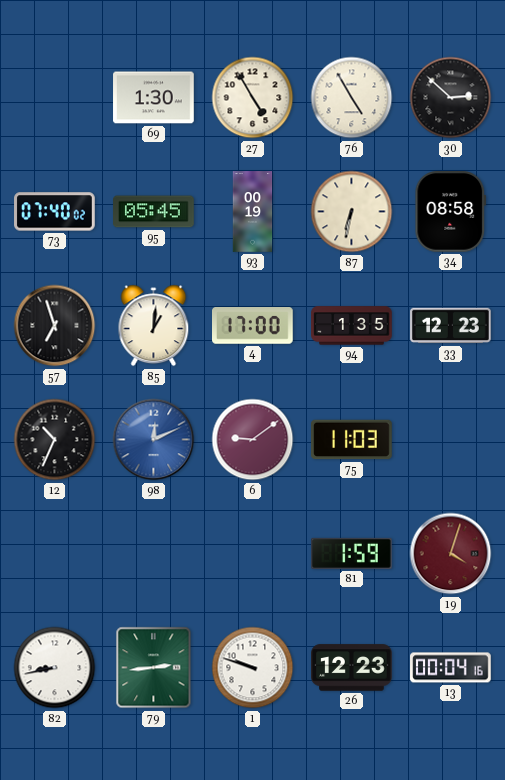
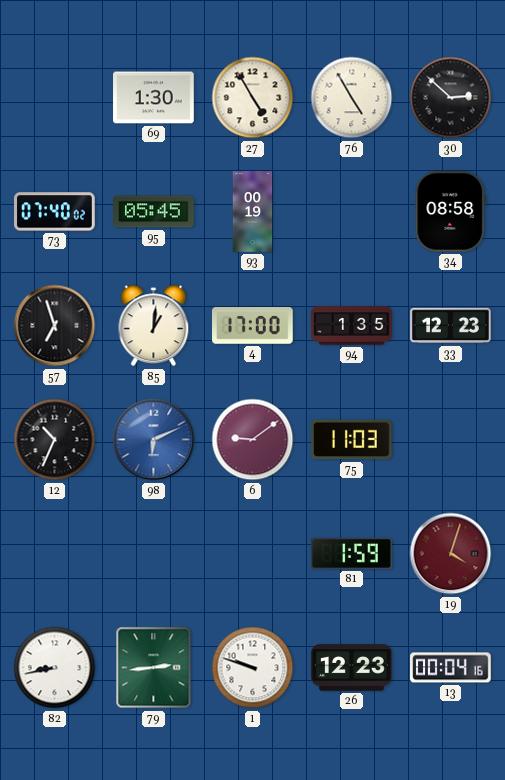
87: 6:32 -> none (352, 212)
98: 12:11 -> 6:11 (154, 440)
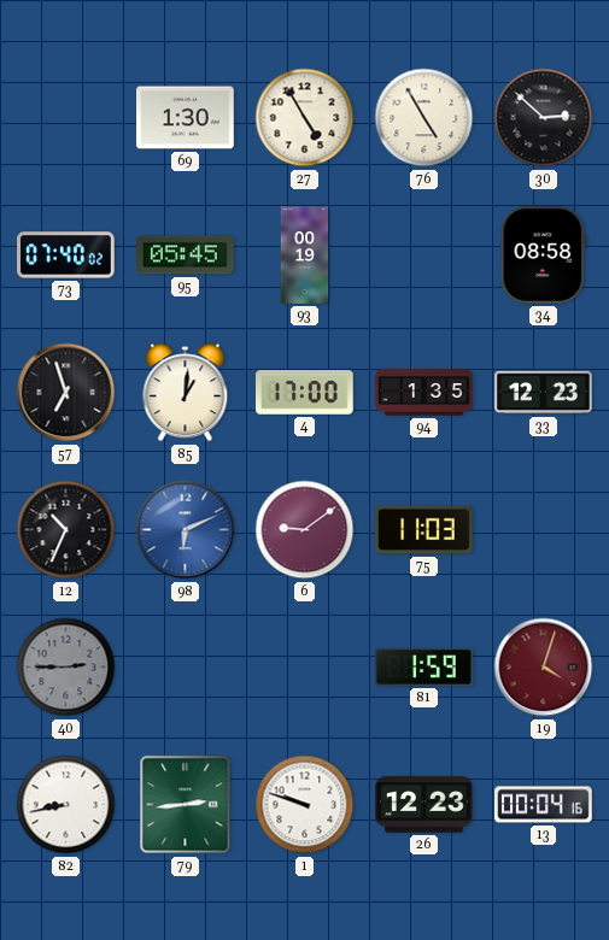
40: none -> 2:45 (66, 668)
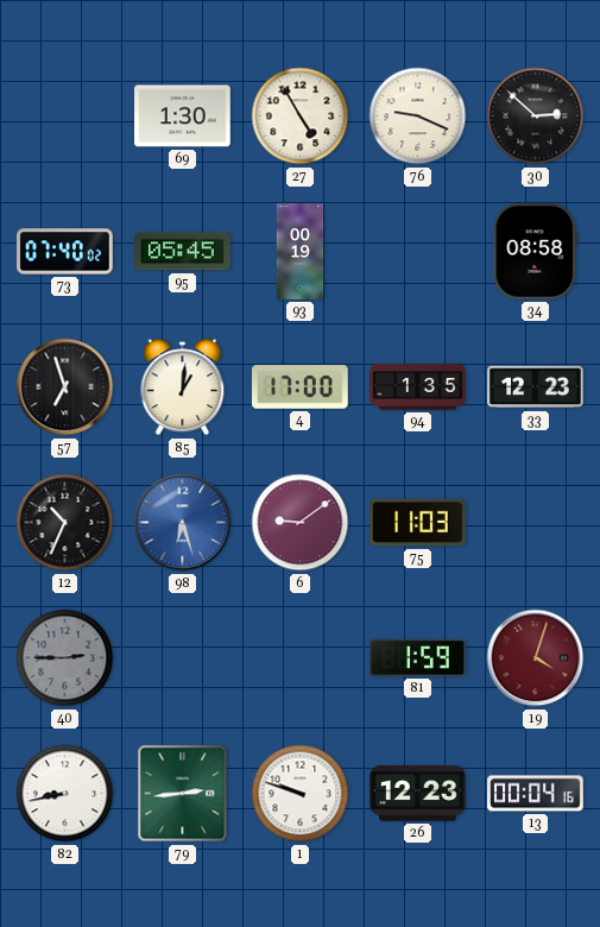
76: 4:55 -> 9:19 (418, 116)
98: 6:11 -> 6:27 (183, 523)
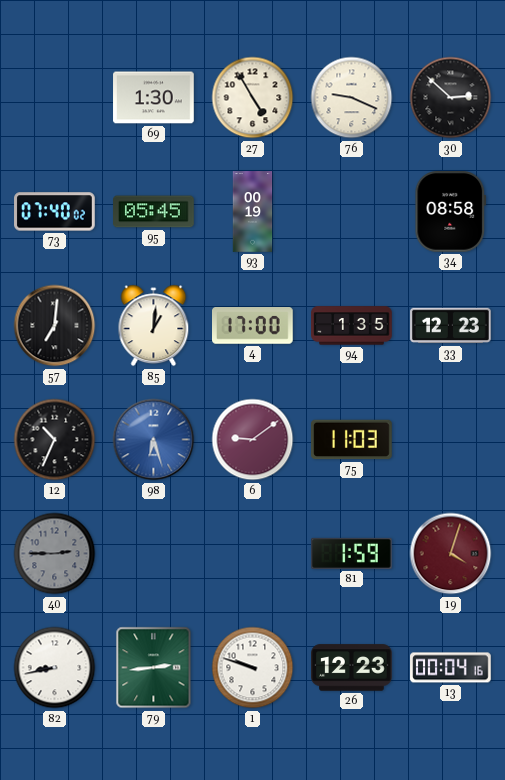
57: 6:57 -> 7:01 (55, 326)
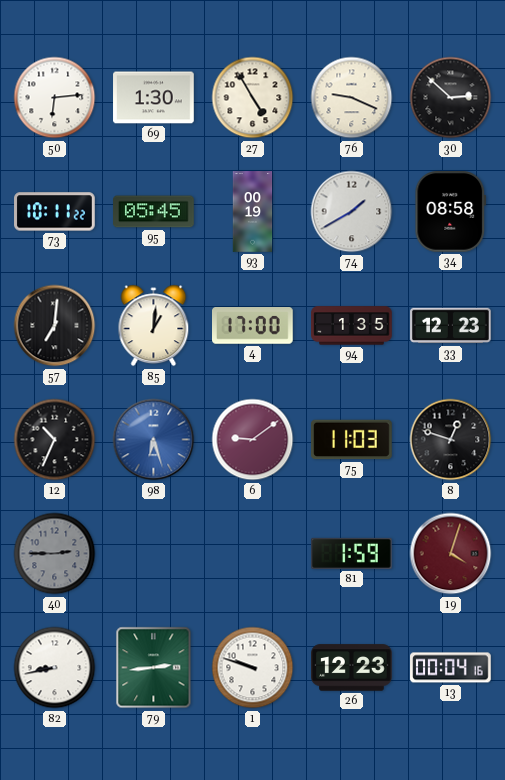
50: none -> 6:14 (55, 98)
73: 07:40 -> 10:11 (55, 212)
74: none -> 1:40 (352, 212)
8: none -> 12:48 (451, 440)
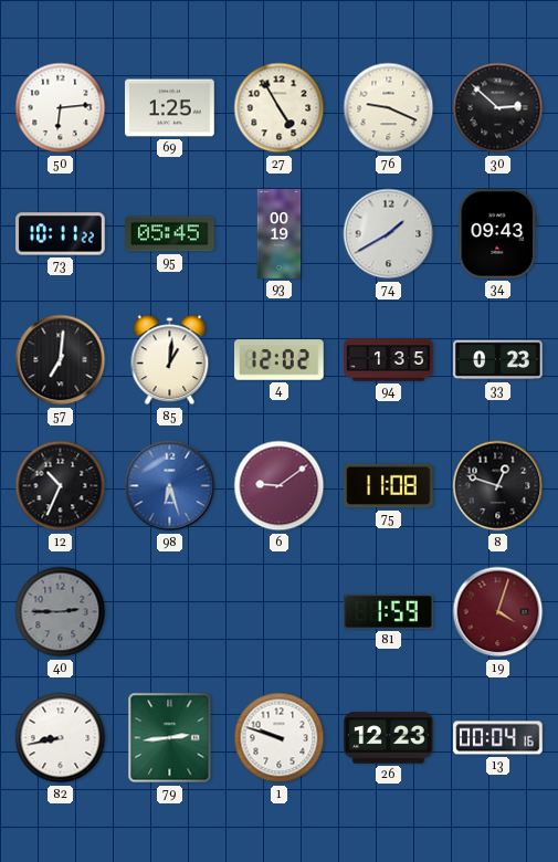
69: 1:30 -> 1:25 (170, 108)
34: 08:58 -> 09:43 (498, 234)
4: 17:00 -> 12:02 (280, 360)
33: 12:23 -> 0:23 (498, 360)
75: 11:03 -> 11:08 (389, 486)
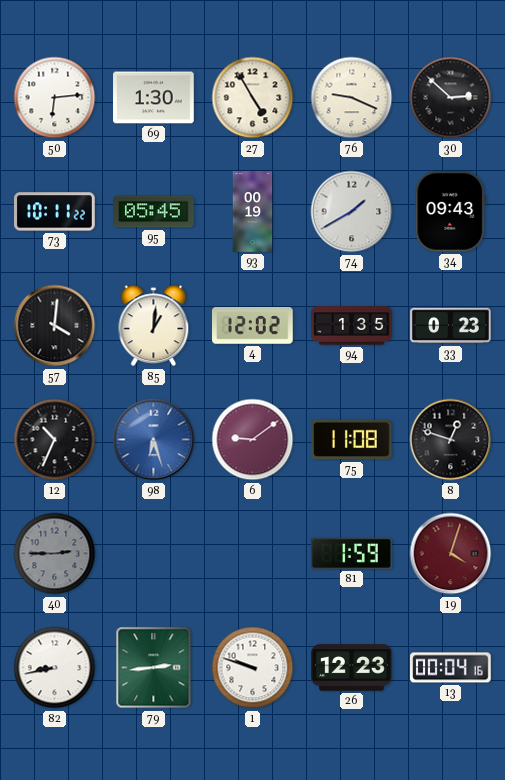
69: 1:25 -> 1:30 (154, 98)
57: 7:01 -> 4:01 (55, 326)
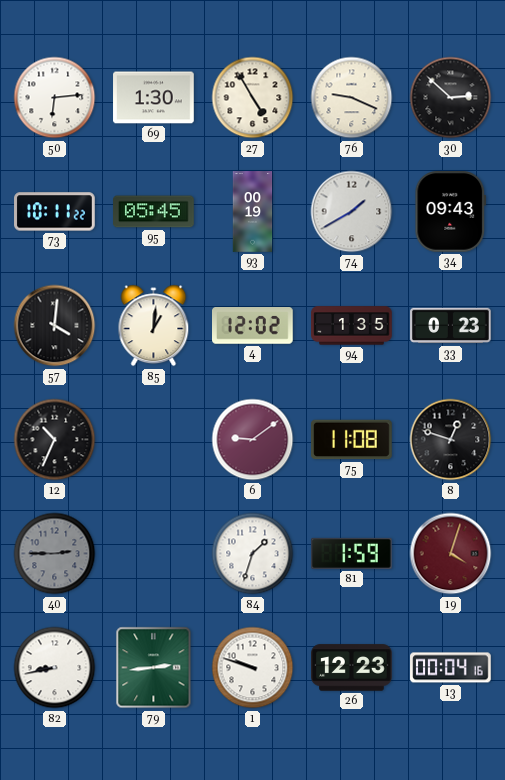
98: 6:27 -> none (154, 440)
84: none -> 1:33 (253, 554)
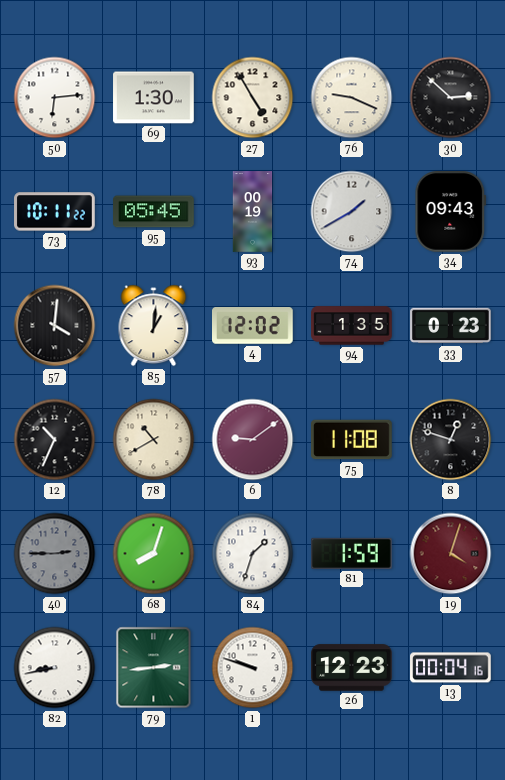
78: none -> 10:40 (154, 440)
68: none -> 8:03 (154, 554)
